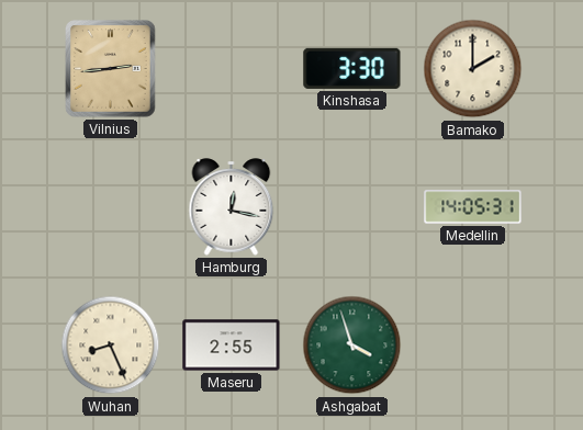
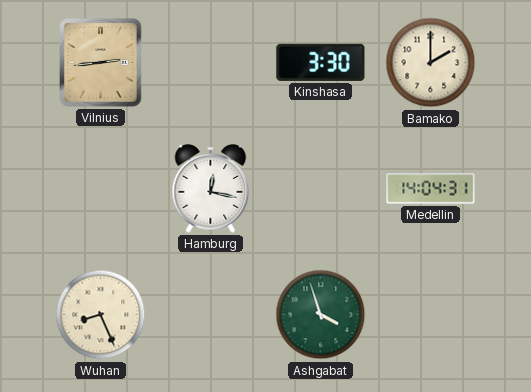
Medellin: 14:05 -> 14:04 (431, 189)
Maseru: 2:55 -> none (232, 346)
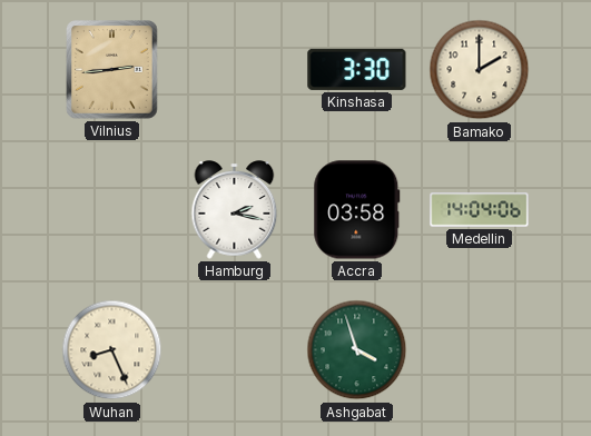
Hamburg: 12:17 -> 2:17 (235, 210)
Accra: none -> 03:58 (357, 210)
Medellin: 14:04:31 -> 14:04:06 (480, 210)
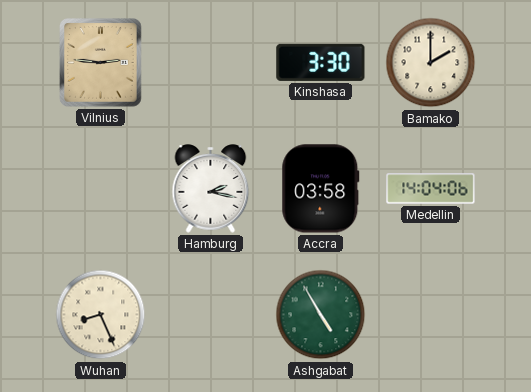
Vilnius: 2:44 -> 2:46 (101, 63)
Ashgabat: 3:57 -> 4:55 (321, 315)
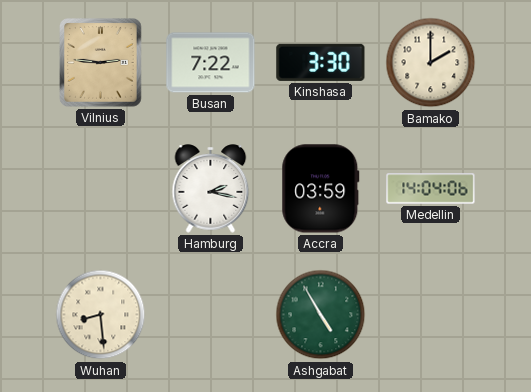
Busan: none -> 7:22 (211, 63)
Accra: 03:58 -> 03:59 (321, 189)
Wuhan: 8:26 -> 8:29 (101, 315)
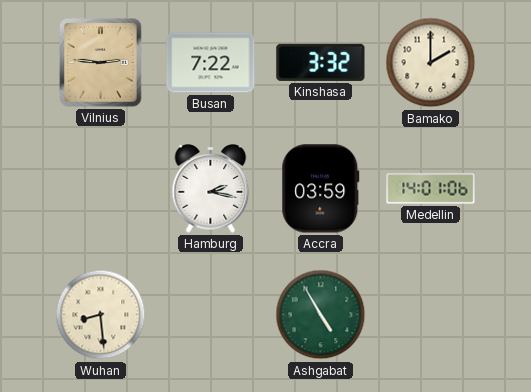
Kinshasa: 3:30 -> 3:32 (321, 62)
Medellin: 14:04 -> 14:01 (431, 189)
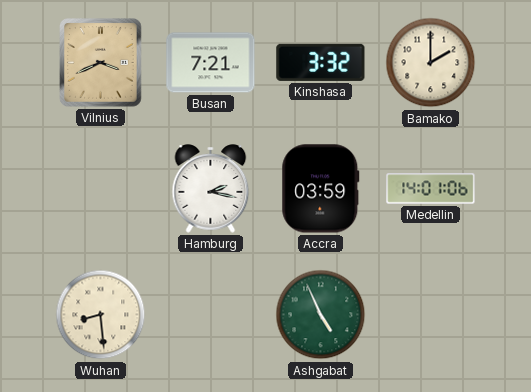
Vilnius: 2:46 -> 3:41 (101, 63)
Busan: 7:22 -> 7:21 (211, 63)
Ashgabat: 4:55 -> 4:56 (321, 315)
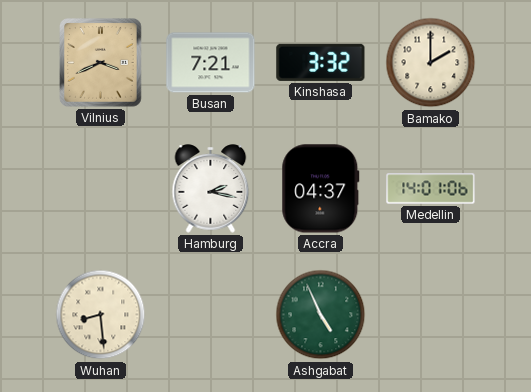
Accra: 03:59 -> 04:37 (321, 189)
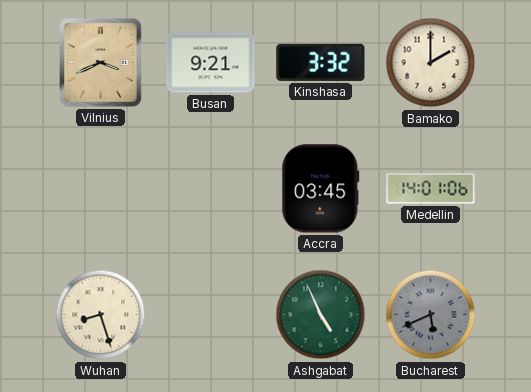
Busan: 7:21 -> 9:21 (211, 63)
Hamburg: 2:17 -> none (211, 189)
Accra: 04:37 -> 03:45 (321, 189)
Wuhan: 8:29 -> 8:27 (101, 315)
Bucharest: none -> 5:41 (431, 315)
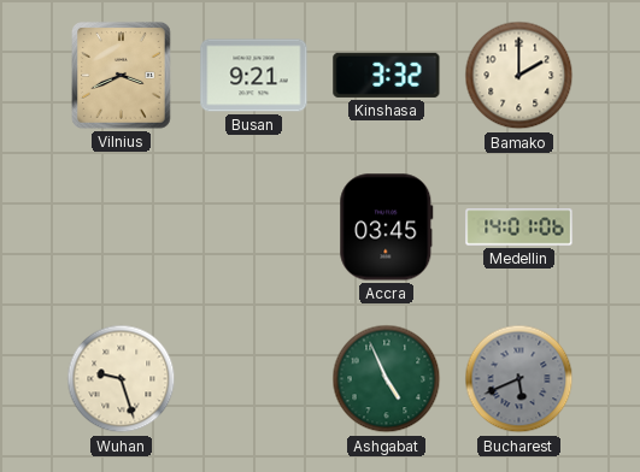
Wuhan: 8:27 -> 9:27 (122, 379)
